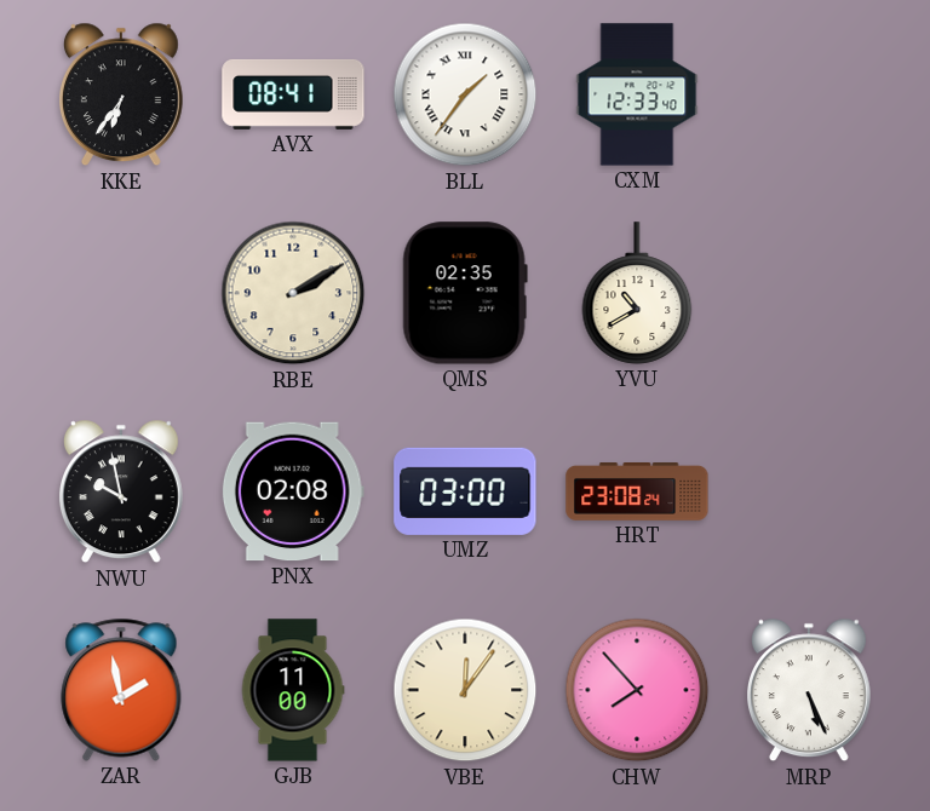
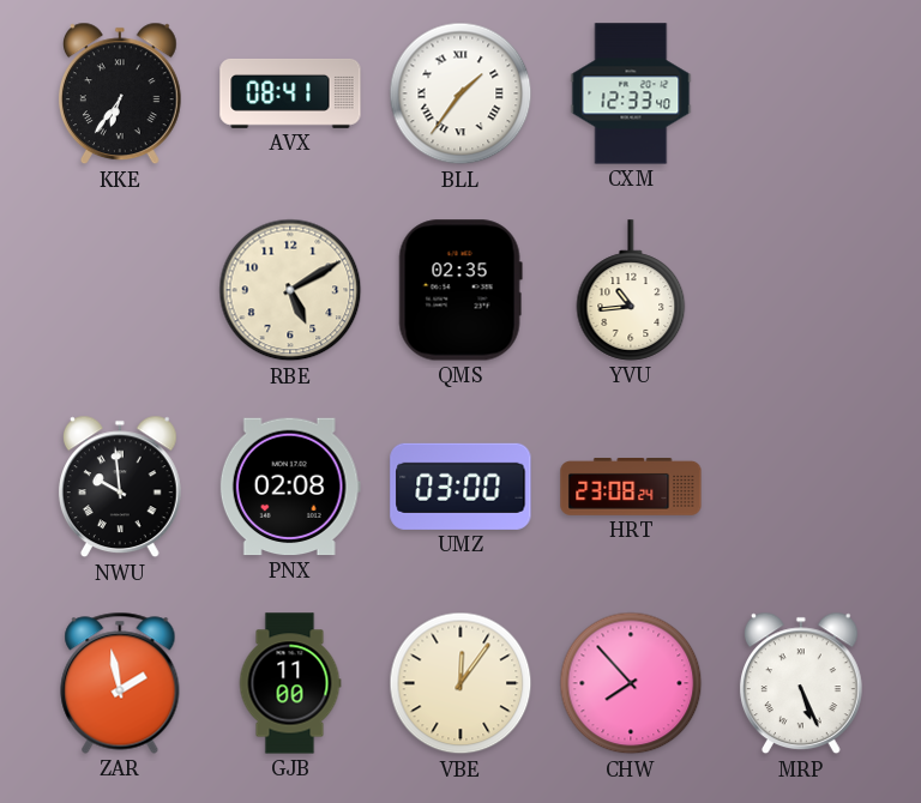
RBE: 2:10 -> 5:10 (290, 290)
YVU: 10:40 -> 10:44 (631, 290)
NWU: 9:58 -> 9:59 (120, 487)
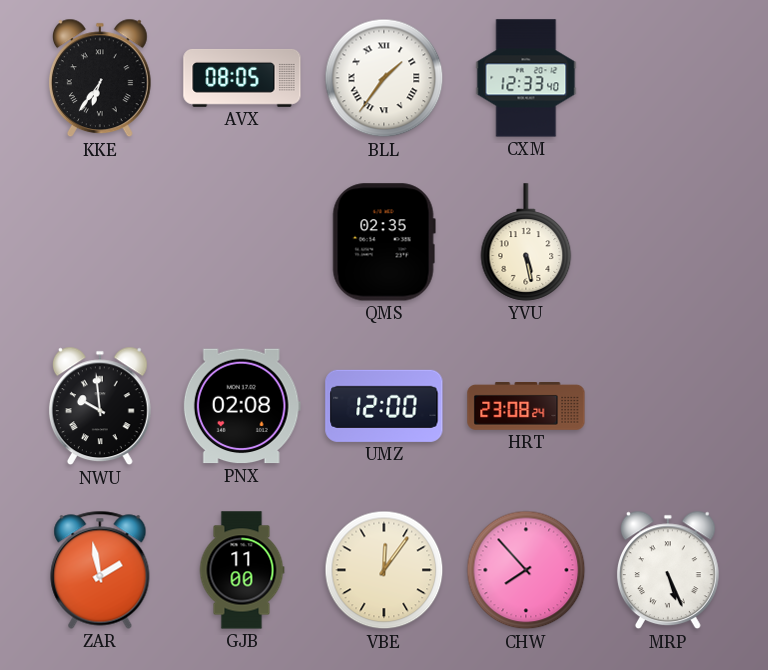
AVX: 08:41 -> 08:05 (242, 78)
RBE: 5:10 -> none (290, 290)
YVU: 10:44 -> 5:28 (526, 242)
UMZ: 03:00 -> 12:00 (384, 406)
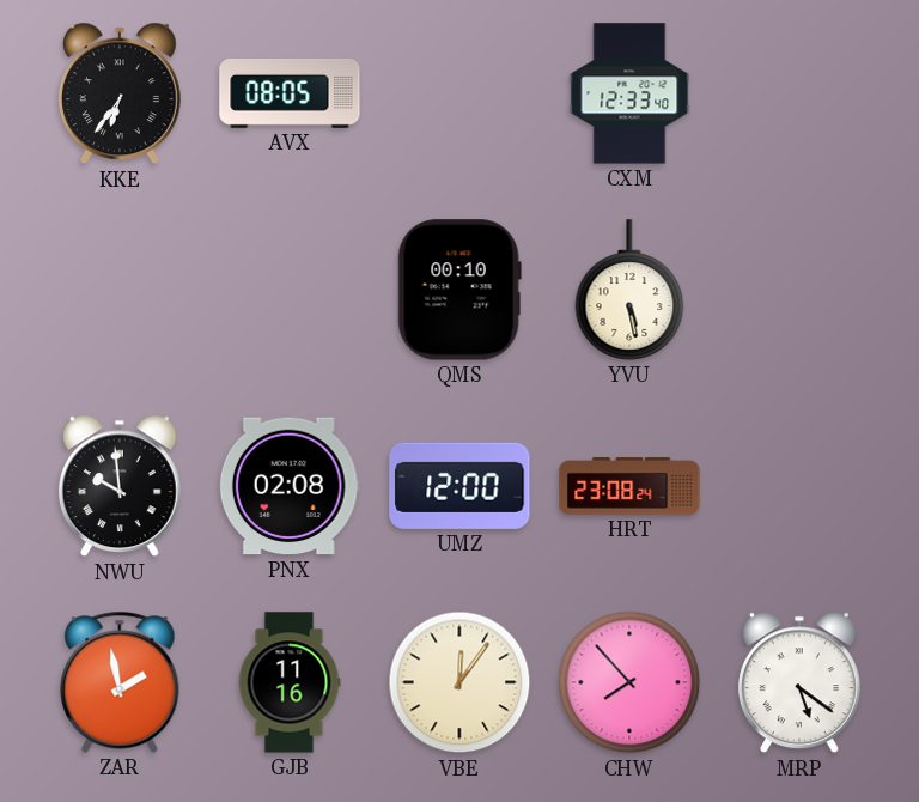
BLL: 1:36 -> none (384, 78)
QMS: 02:35 -> 00:10 (459, 290)
GJB: 11:00 -> 11:16 (290, 682)
MRP: 5:26 -> 5:21 (799, 682)
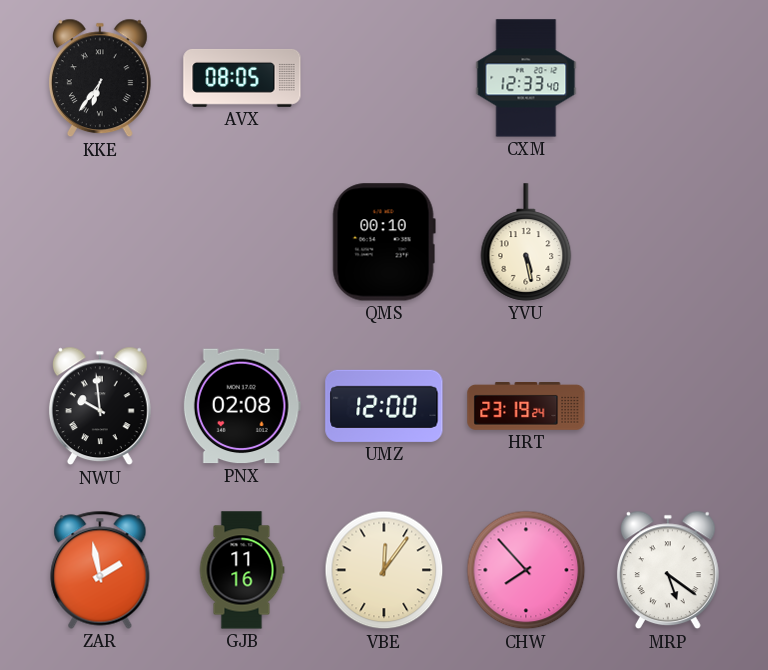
HRT: 23:08 -> 23:19 (526, 407)
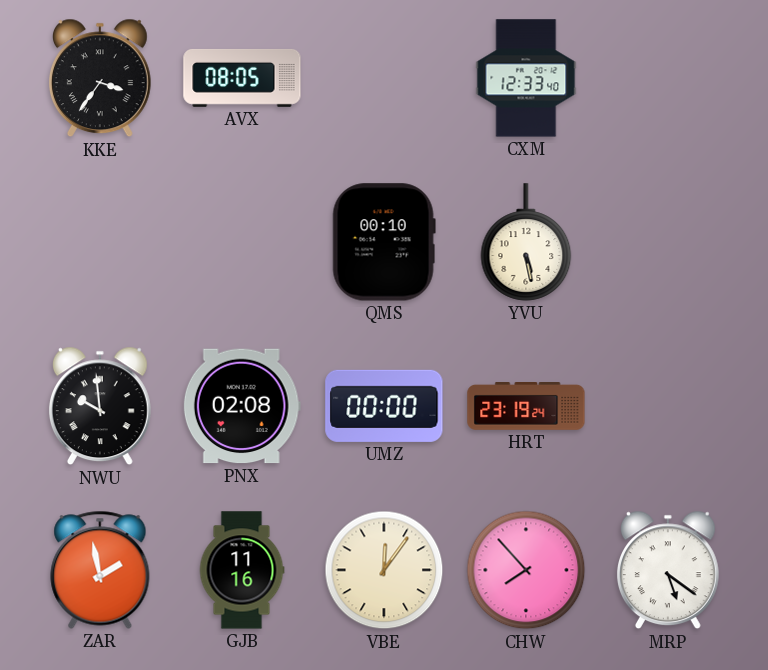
KKE: 6:36 -> 3:36 (100, 78)
UMZ: 12:00 -> 00:00 (384, 406)
